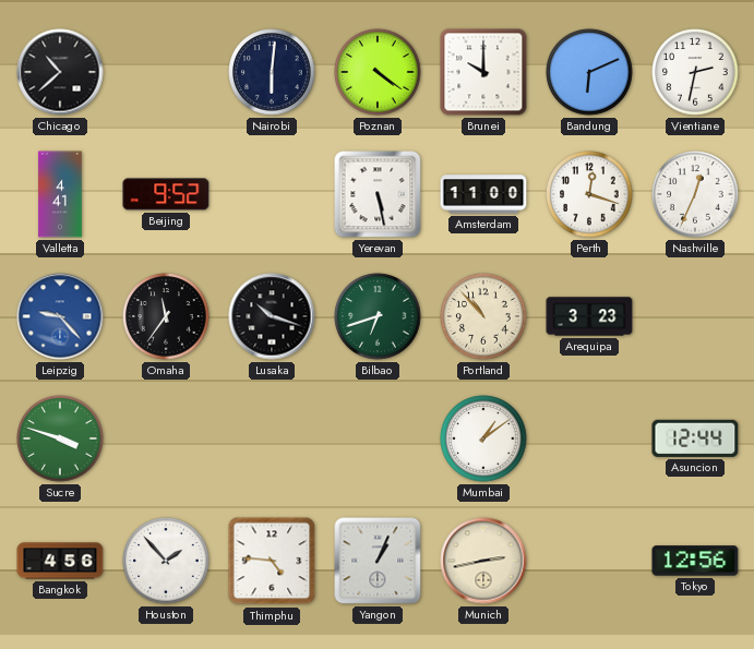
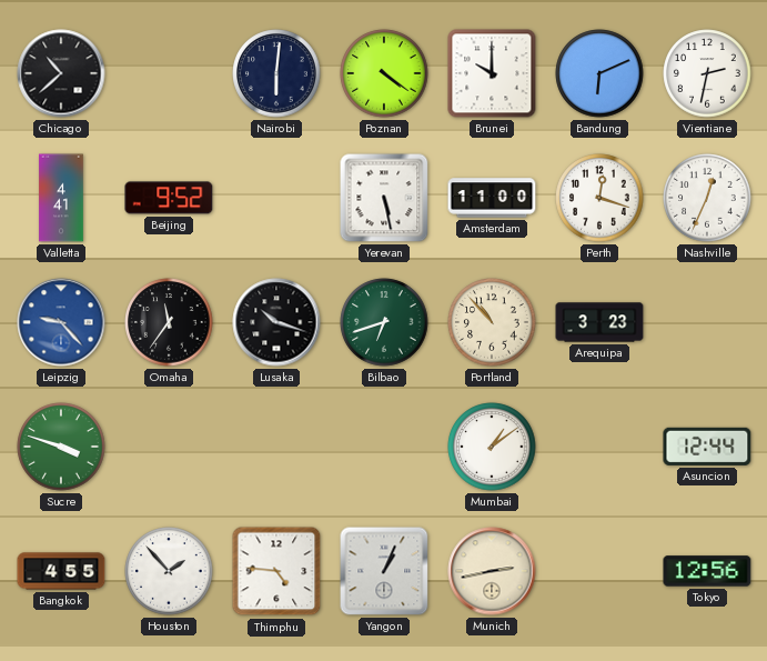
Bangkok: 4:56 -> 4:55 (61, 571)
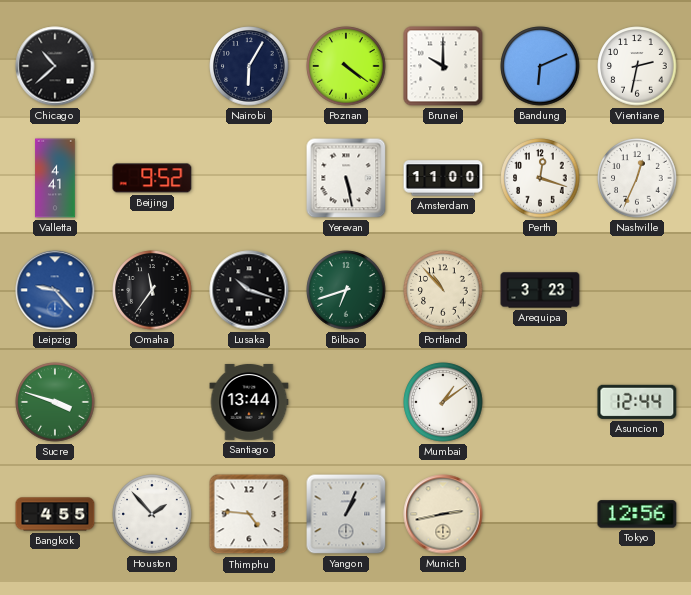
Nairobi: 6:01 -> 6:05 (249, 66)
Santiago: none -> 13:44 (249, 402)
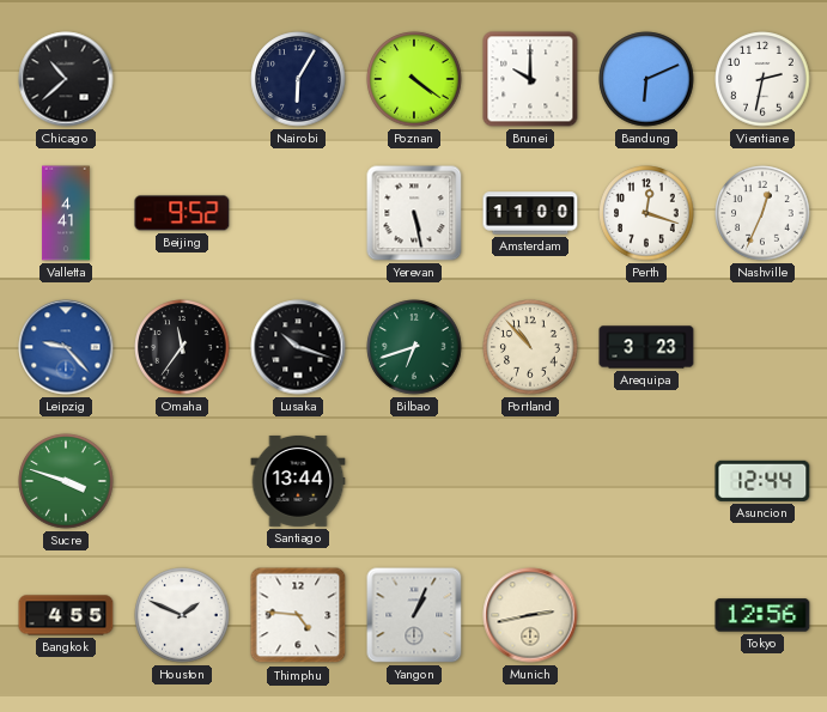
Mumbai: 1:09 -> none (443, 402)
Houston: 1:53 -> 1:49 (182, 615)
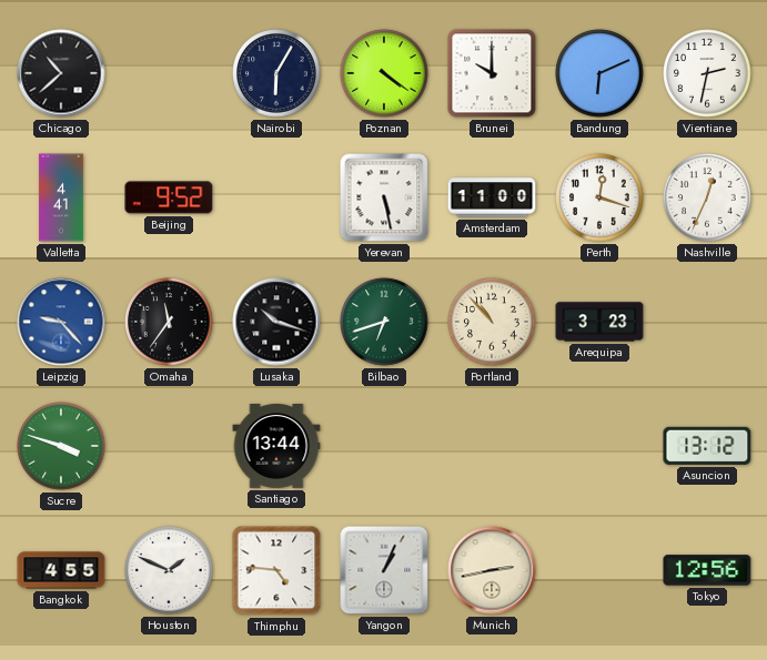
Asuncion: 12:44 -> 13:12 (707, 446)
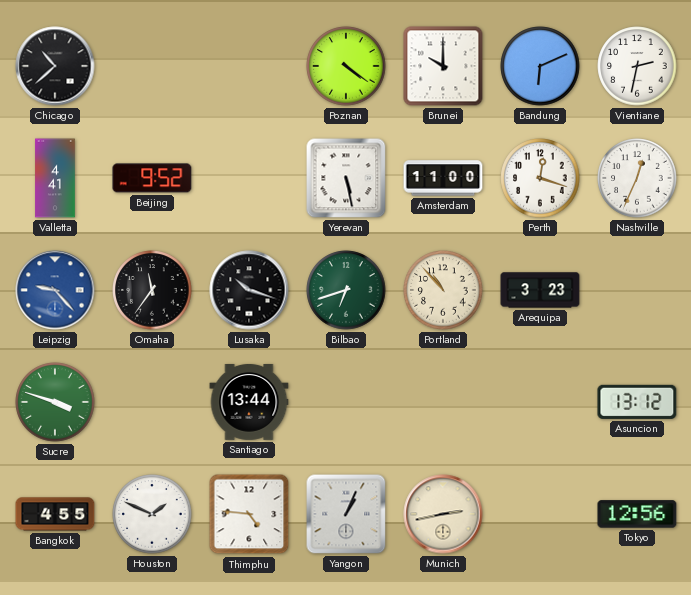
Nairobi: 6:05 -> none (276, 73)
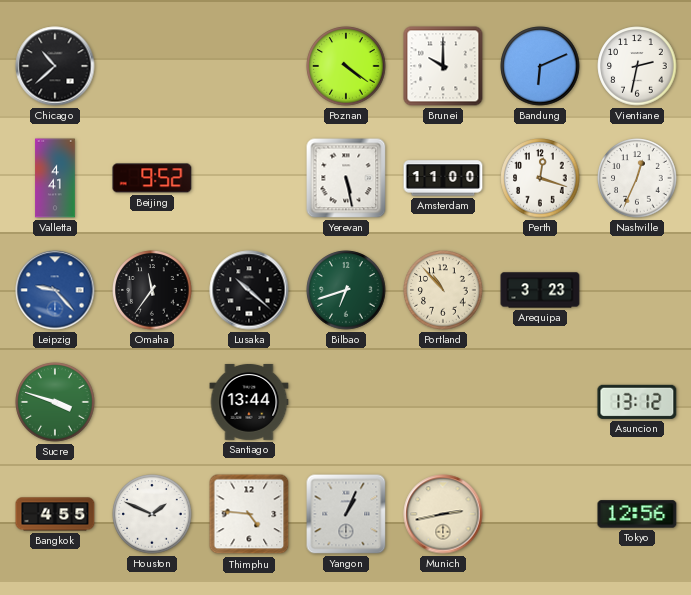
Lusaka: 10:18 -> 10:22 (249, 290)
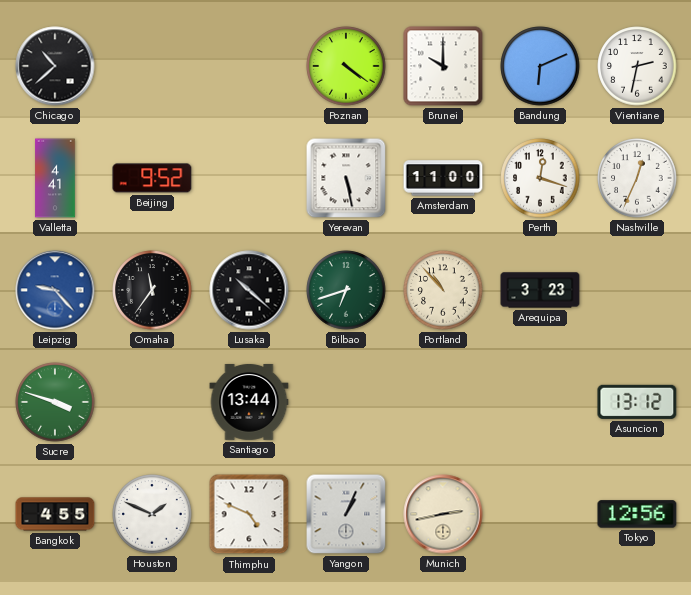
Thimphu: 4:46 -> 4:49 (249, 514)
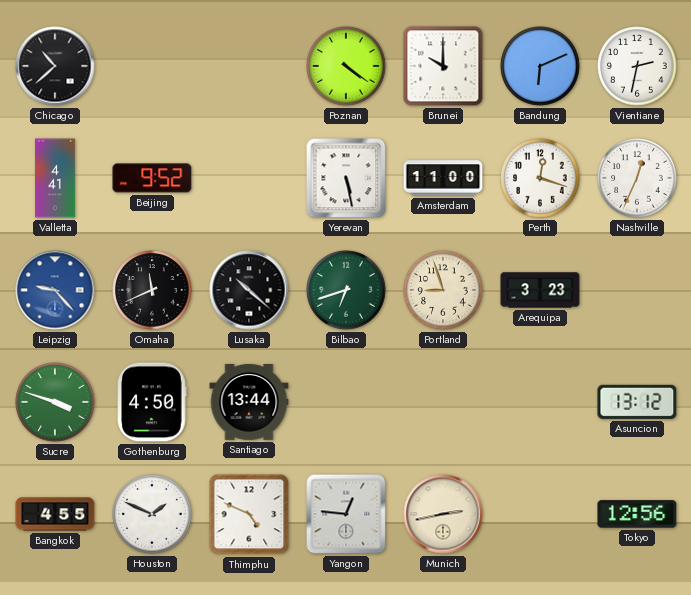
Omaha: 11:36 -> 11:41 (152, 290)
Portland: 10:53 -> 8:57 (443, 290)
Gothenburg: none -> 4:50 (152, 402)
Yangon: 1:04 -> 12:46 (346, 514)
